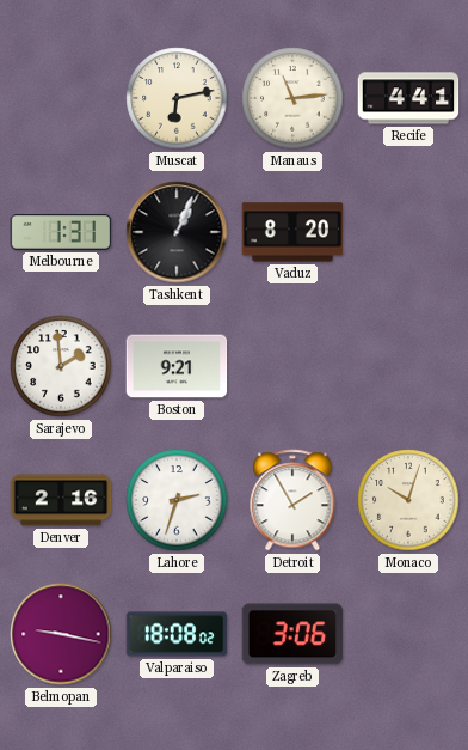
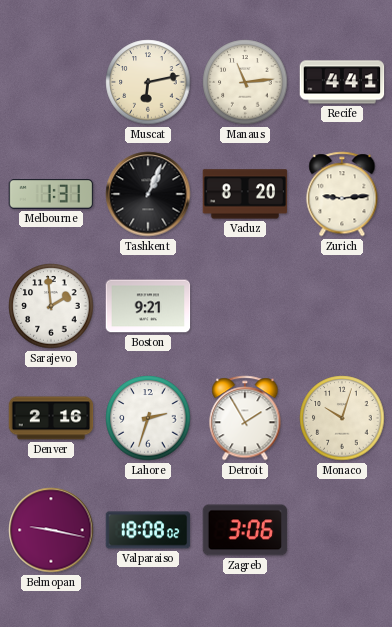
Zurich: none -> 9:14 (342, 194)
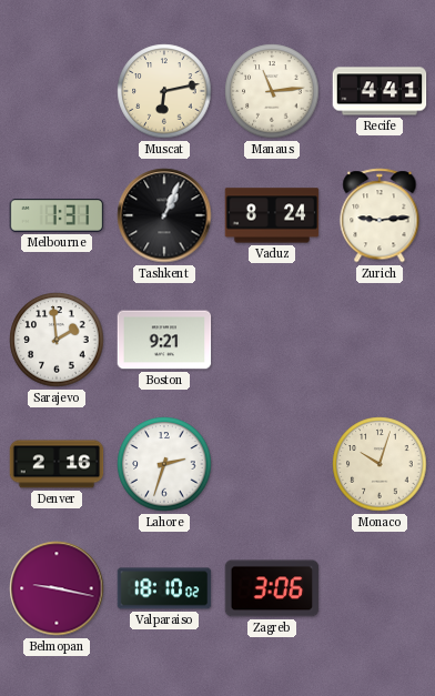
Vaduz: 8:20 -> 8:24 (272, 215)
Detroit: 1:55 -> none (245, 418)
Valparaiso: 18:08 -> 18:10 (164, 588)
